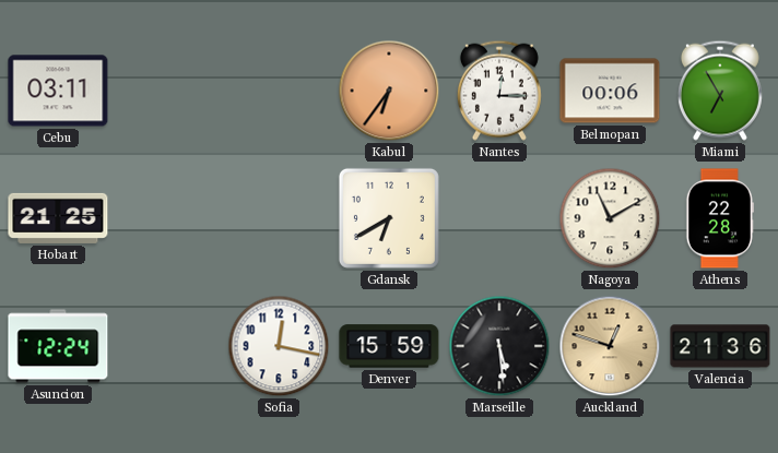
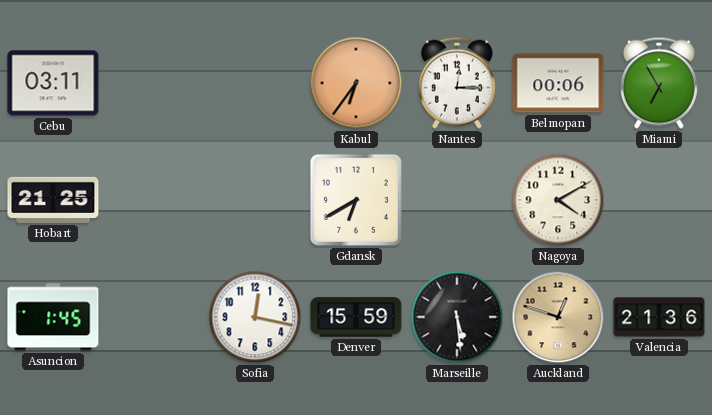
Nagoya: 11:10 -> 4:10 (558, 200)
Athens: 22:28 -> none (720, 218)
Asuncion: 12:24 -> 1:45 (53, 317)
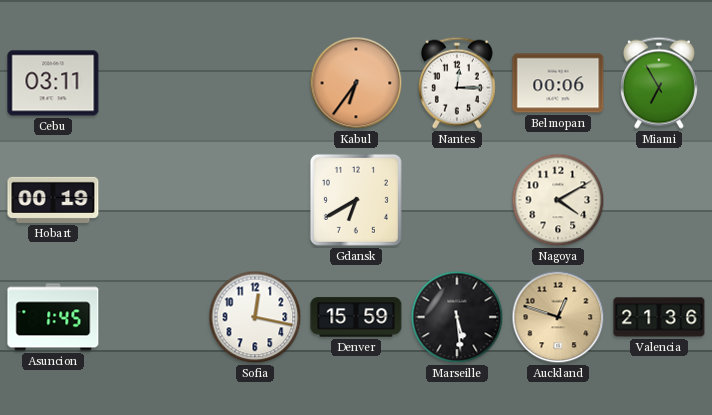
Hobart: 21:25 -> 00:19 (53, 200)
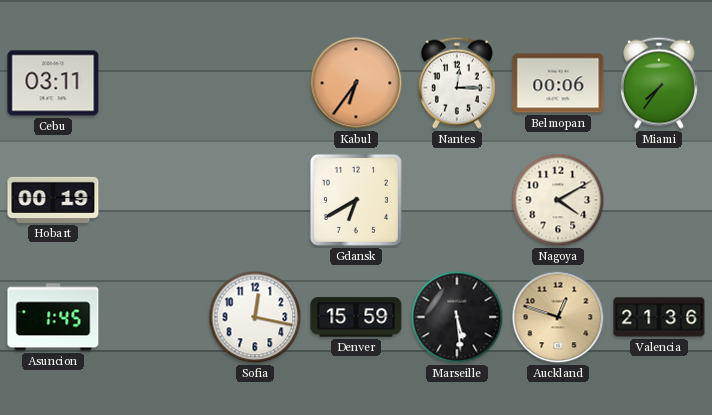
Miami: 6:55 -> 7:36 (659, 83)
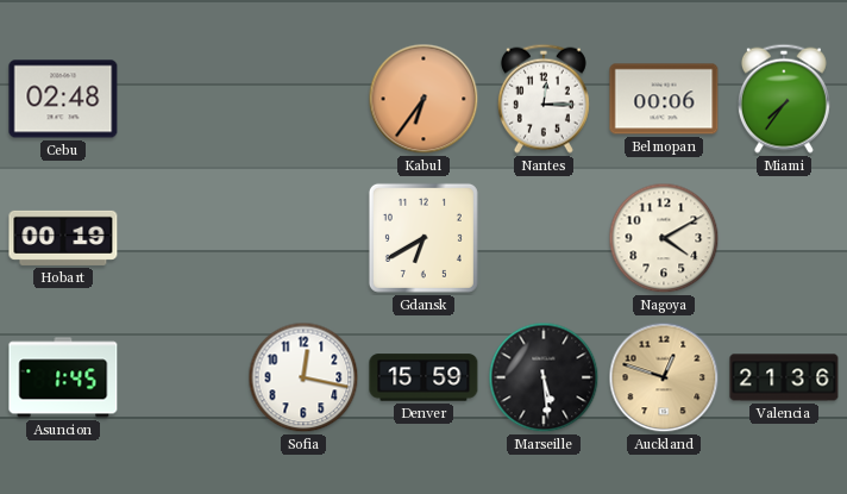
Cebu: 03:11 -> 02:48 (63, 99)
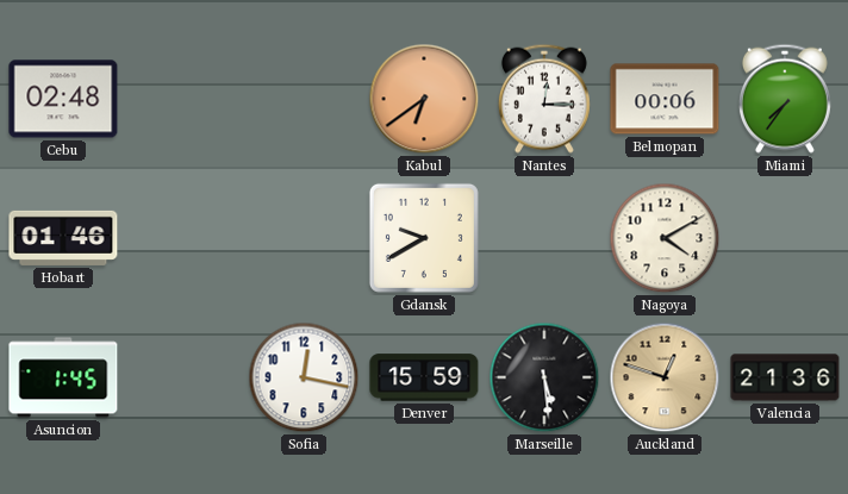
Kabul: 6:36 -> 6:39 (424, 99)
Hobart: 00:19 -> 01:46 (63, 238)
Gdansk: 6:40 -> 9:40 (424, 238)
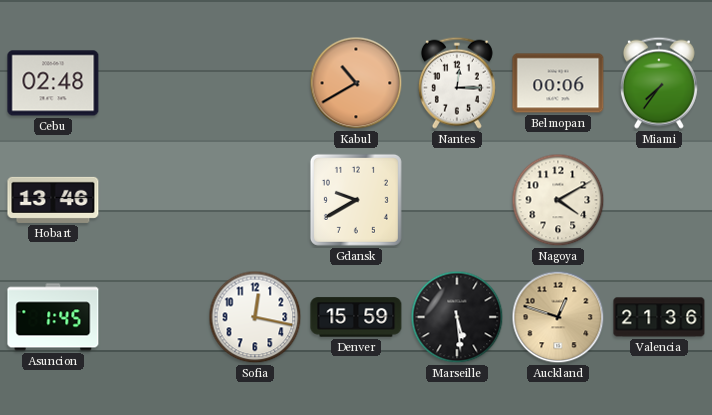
Kabul: 6:39 -> 10:40 (356, 83)
Hobart: 01:46 -> 13:46 (53, 200)
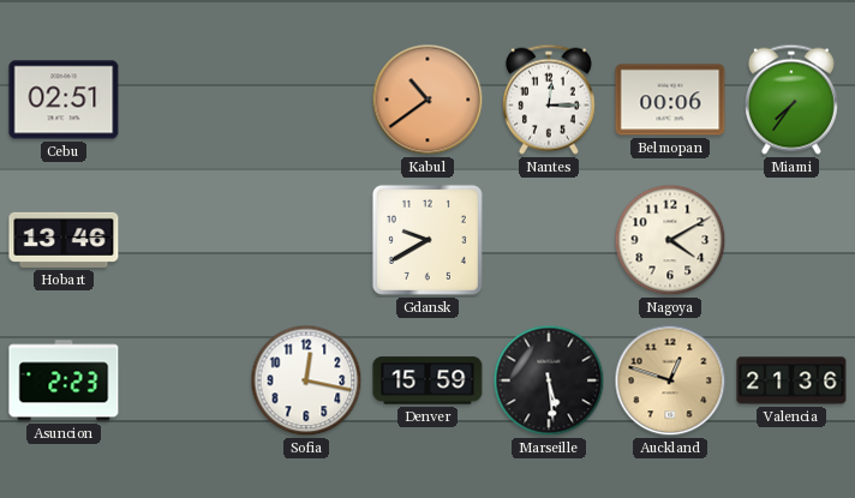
Cebu: 02:48 -> 02:51 (64, 100)
Kabul: 10:40 -> 10:39 (427, 100)
Asuncion: 1:45 -> 2:23 (64, 380)
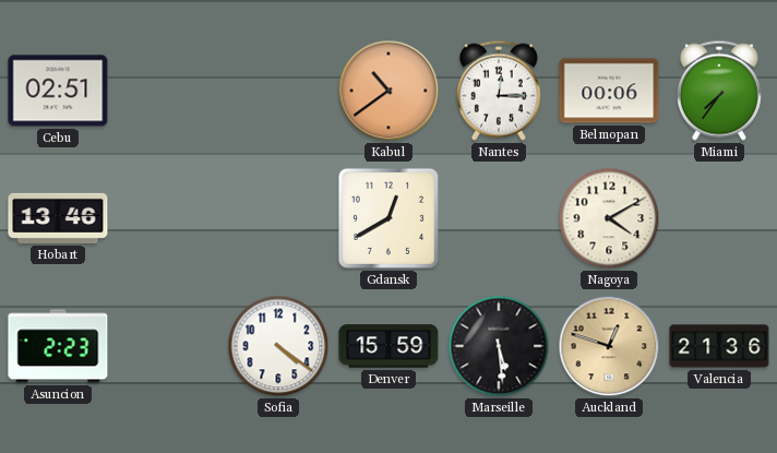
Gdansk: 9:40 -> 12:40 (388, 218)
Sofia: 12:17 -> 4:21 (278, 346)
